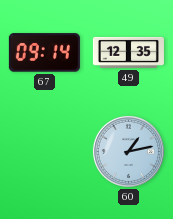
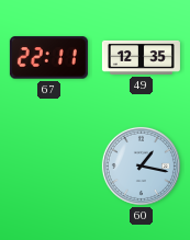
67: 09:14 -> 22:11 (48, 58)
60: 1:13 -> 1:17 (141, 165)
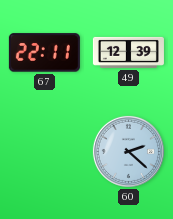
49: 12:35 -> 12:39 (128, 52)
60: 1:17 -> 2:22 (128, 151)
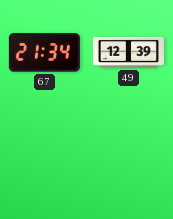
67: 22:11 -> 21:34 (44, 53)
60: 2:22 -> none (128, 151)
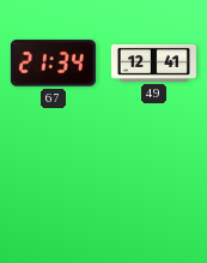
49: 12:39 -> 12:41 (153, 62)
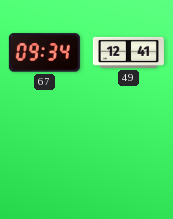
67: 21:34 -> 09:34 (44, 53)
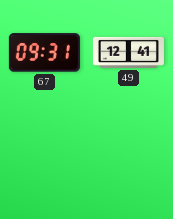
67: 09:34 -> 09:31 (44, 53)
